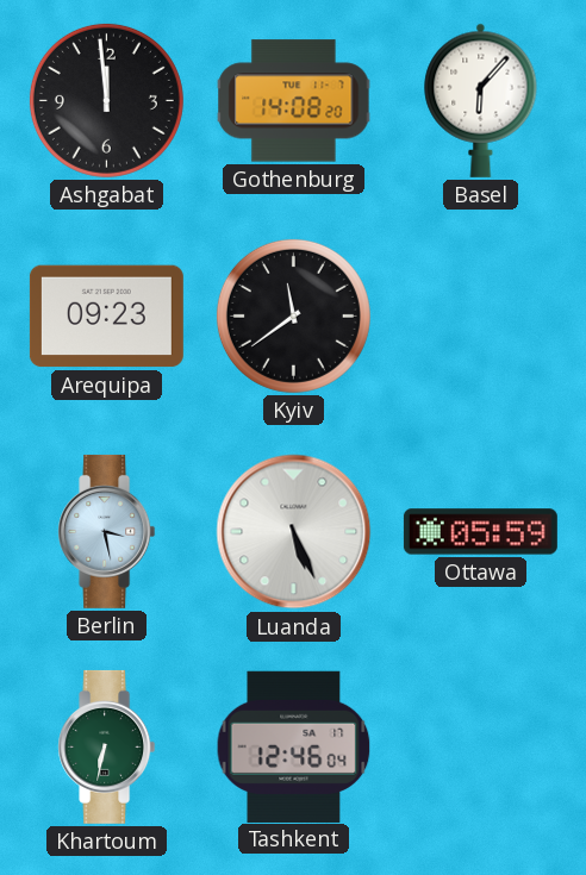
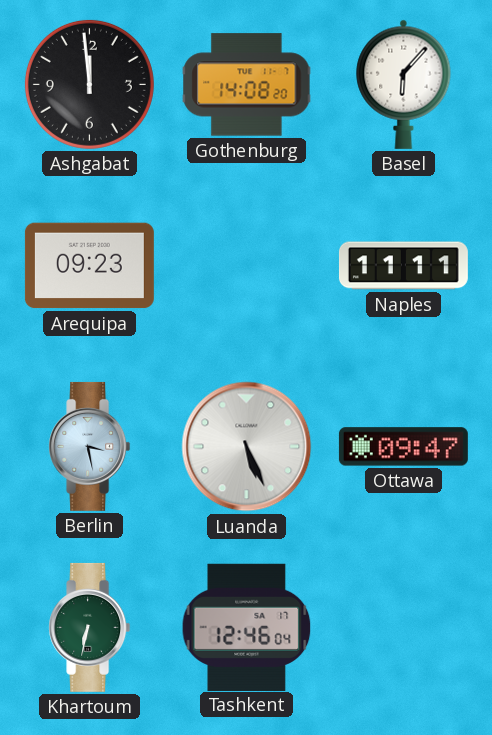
Kyiv: 11:39 -> none (293, 315)
Naples: none -> 11:11 (403, 266)
Ottawa: 05:59 -> 09:47 (403, 447)
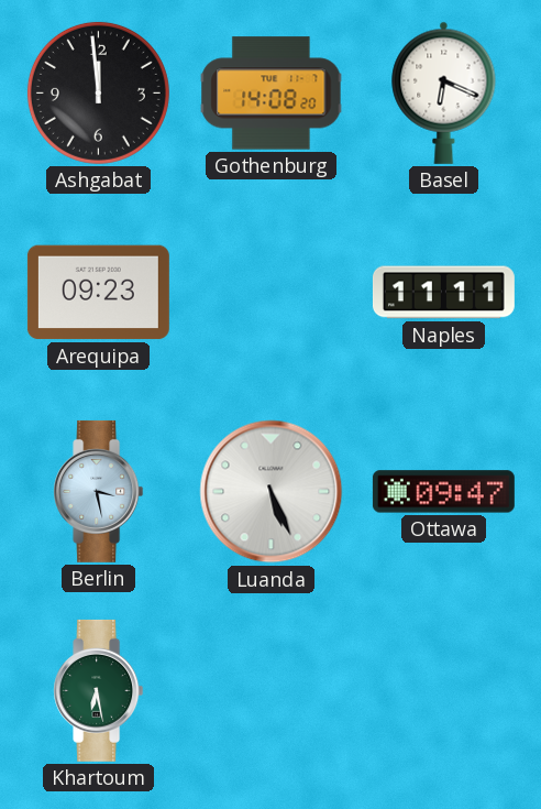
Basel: 6:07 -> 6:19 (444, 92)
Khartoum: 6:32 -> 6:28 (99, 690)
Tashkent: 12:46 -> none (247, 627)
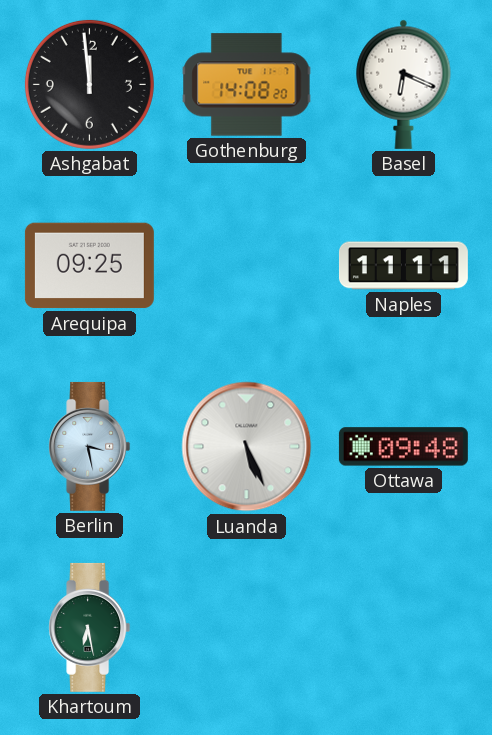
Arequipa: 09:23 -> 09:25 (89, 266)
Ottawa: 09:47 -> 09:48 (403, 447)
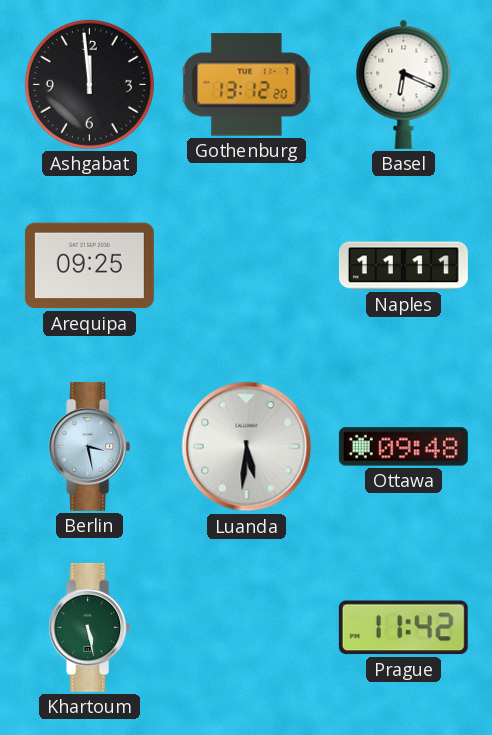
Gothenburg: 14:08 -> 13:12 (247, 85)
Luanda: 5:26 -> 5:31 (247, 447)
Khartoum: 6:28 -> 5:28 (90, 627)
Prague: none -> 11:42 (403, 628)
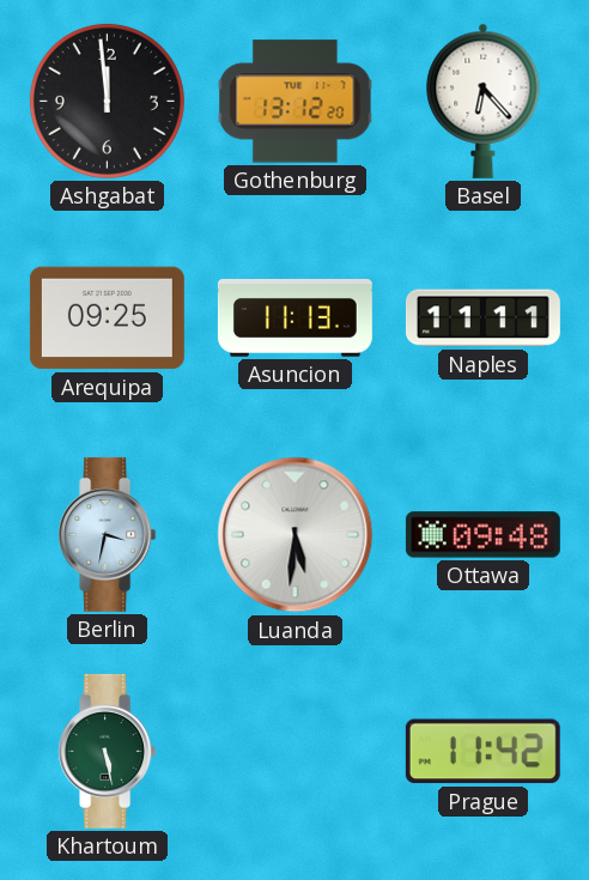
Basel: 6:19 -> 6:23 (484, 101)
Asuncion: none -> 11:13 (294, 318)
Berlin: 3:28 -> 3:32 (108, 534)
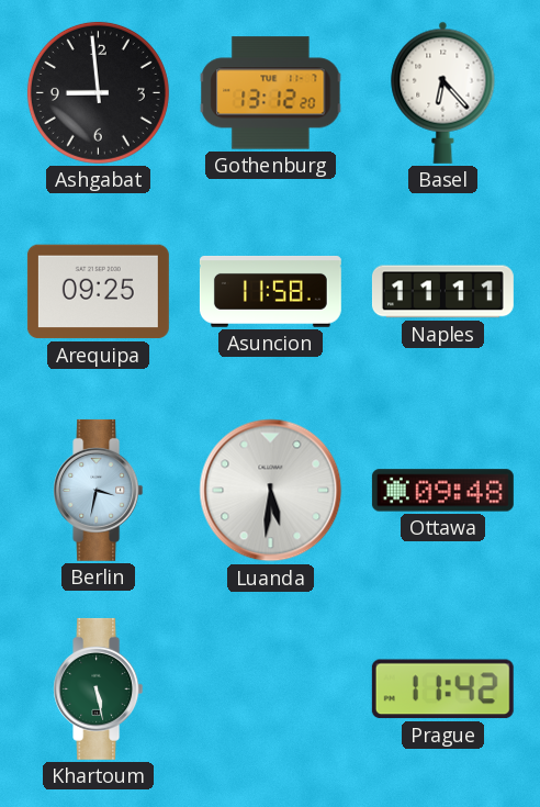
Ashgabat: 11:59 -> 8:59 (98, 92)
Asuncion: 11:13 -> 11:58 (270, 292)
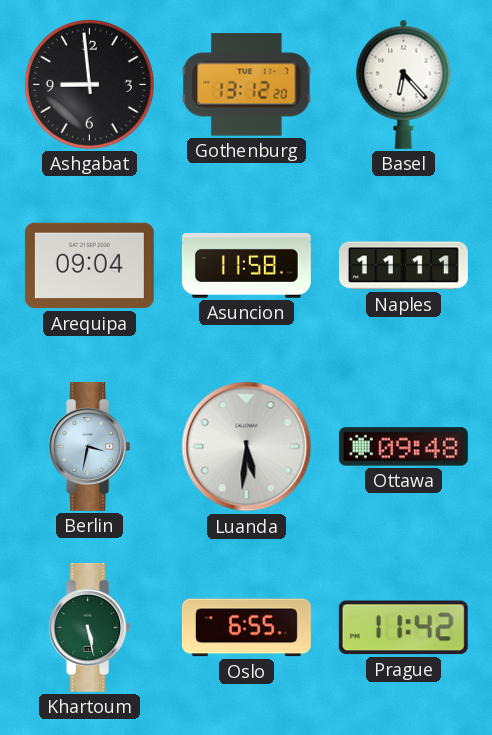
Arequipa: 09:25 -> 09:04 (89, 266)
Oslo: none -> 6:55 (246, 628)
